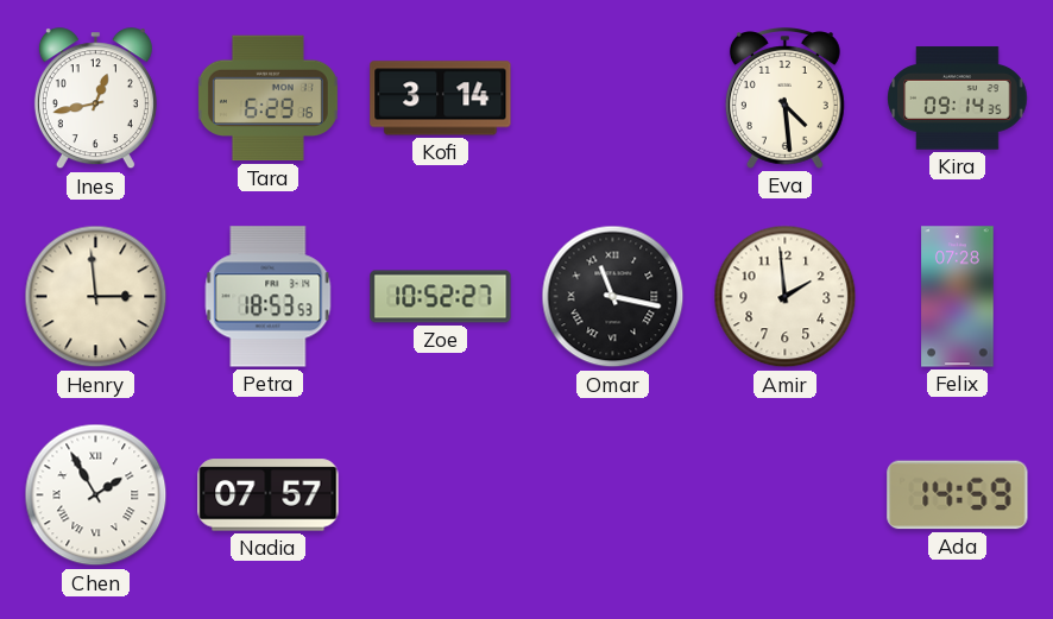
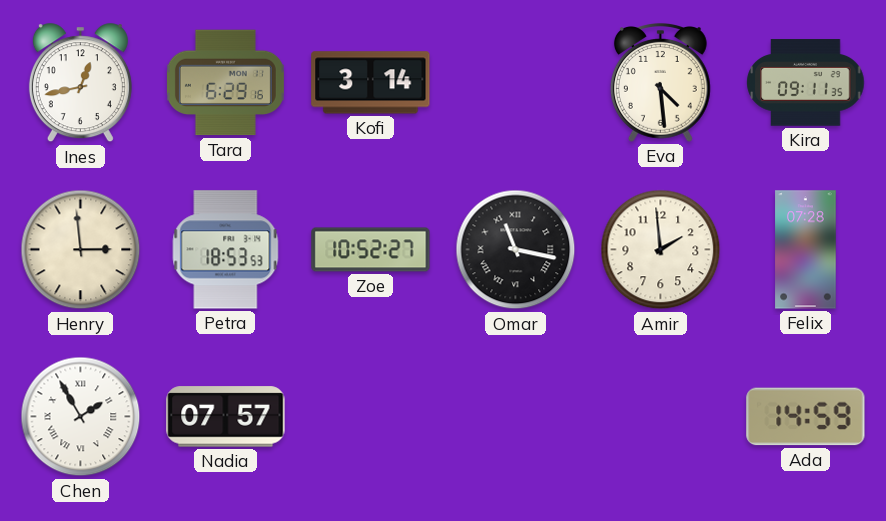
Kira: 09:14 -> 09:11 (806, 83)
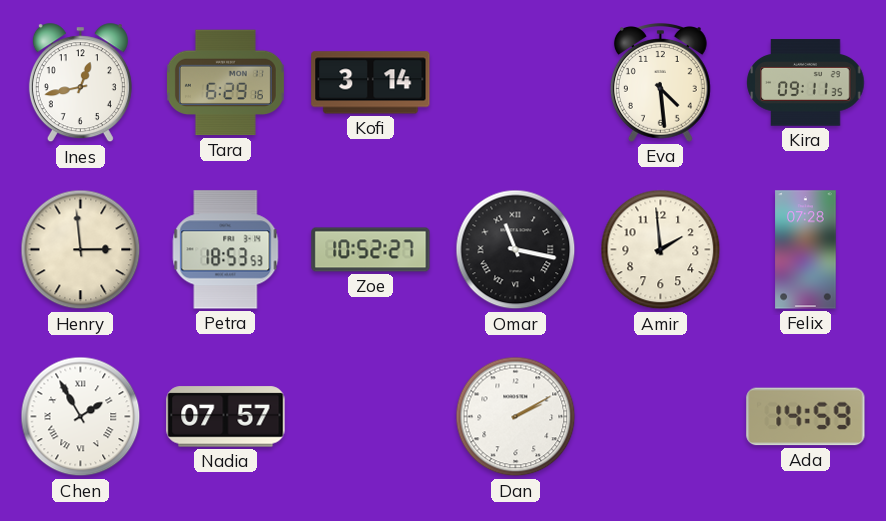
Dan: none -> 2:10 (516, 417)
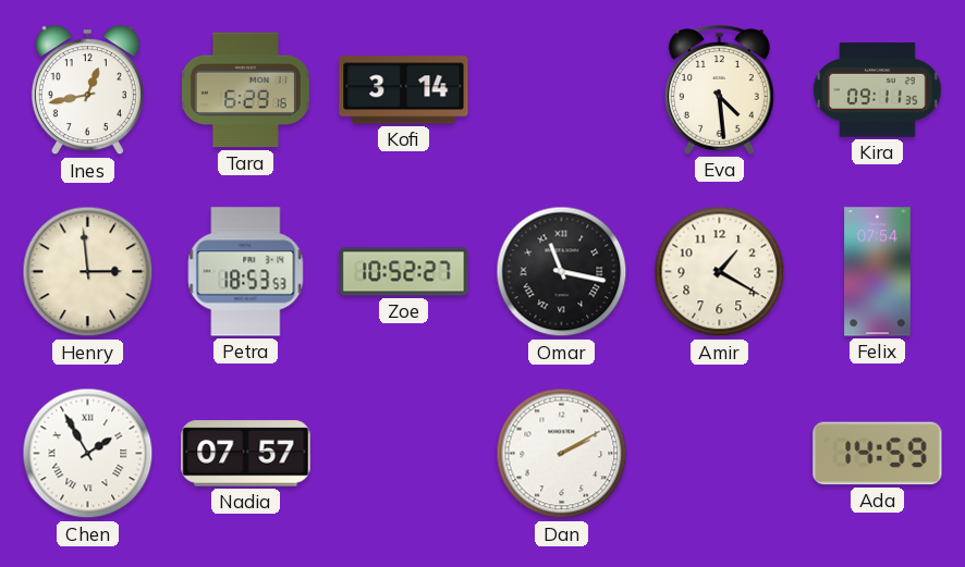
Amir: 1:59 -> 1:20 (720, 272)
Felix: 07:28 -> 07:54 (878, 272)
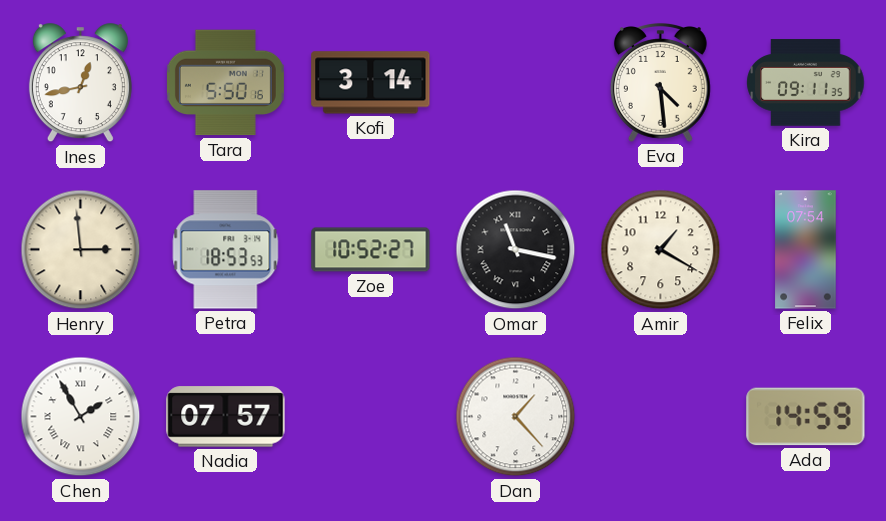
Tara: 6:29 -> 5:50 (225, 83)
Dan: 2:10 -> 1:23 (516, 417)
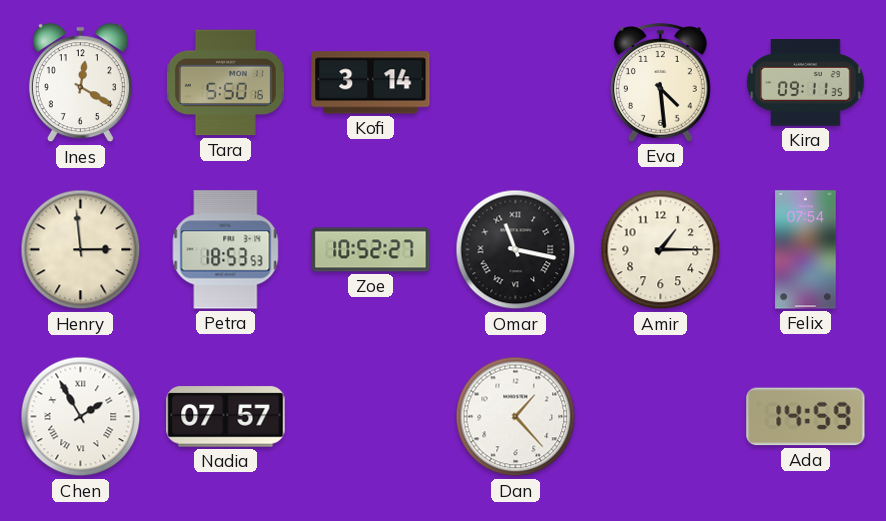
Ines: 12:43 -> 12:20 (80, 83)
Amir: 1:20 -> 1:15 (661, 250)
